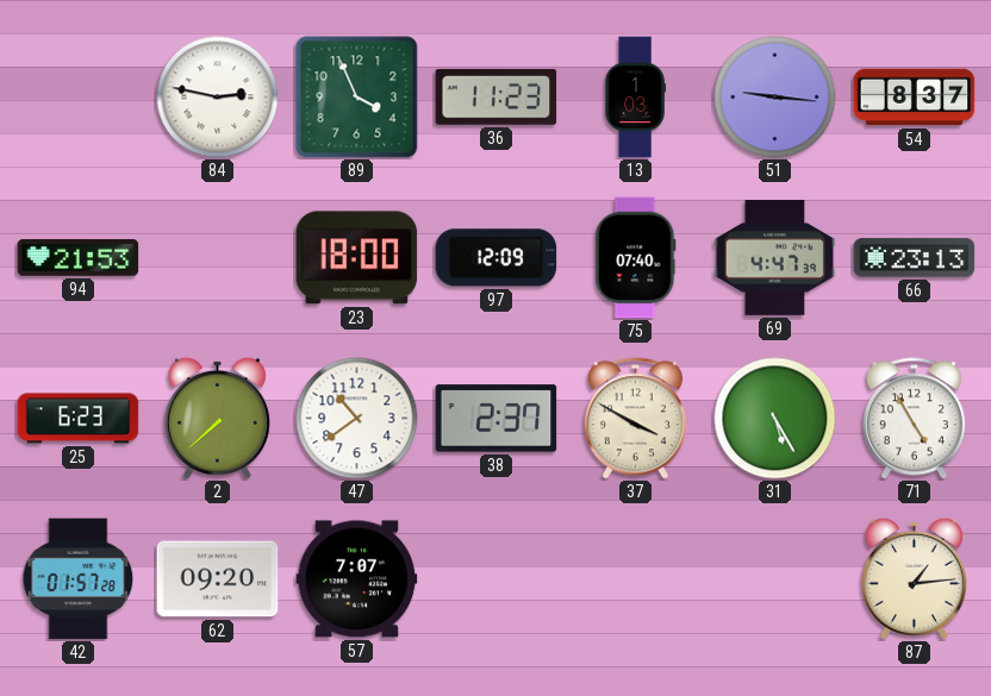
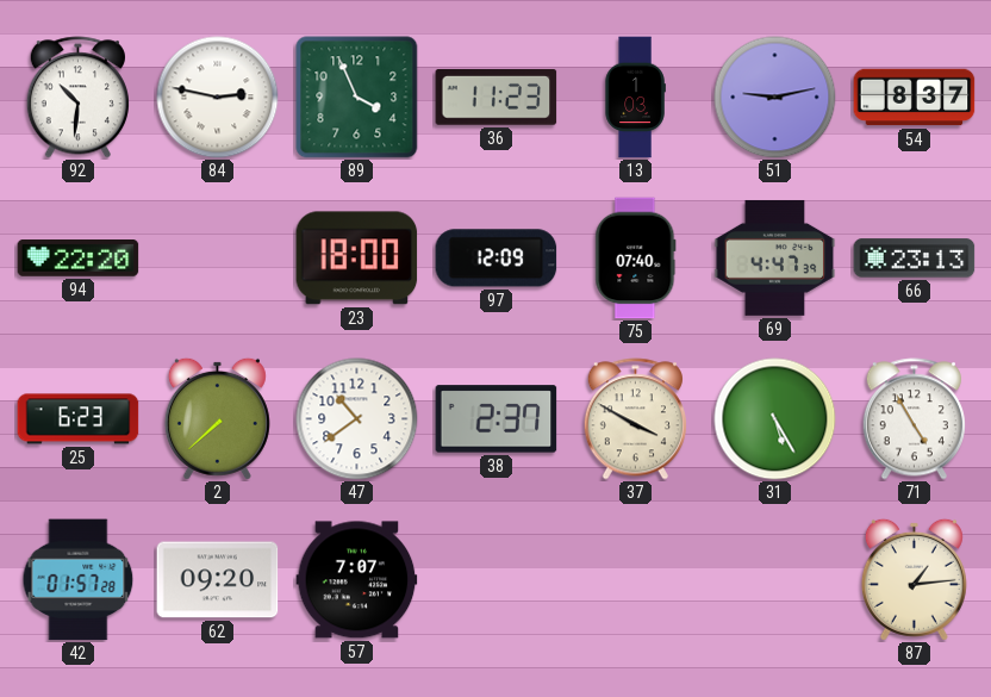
92: none -> 10:31 (77, 98)
51: 9:16 -> 9:13 (775, 98)
94: 21:53 -> 22:20 (79, 259)
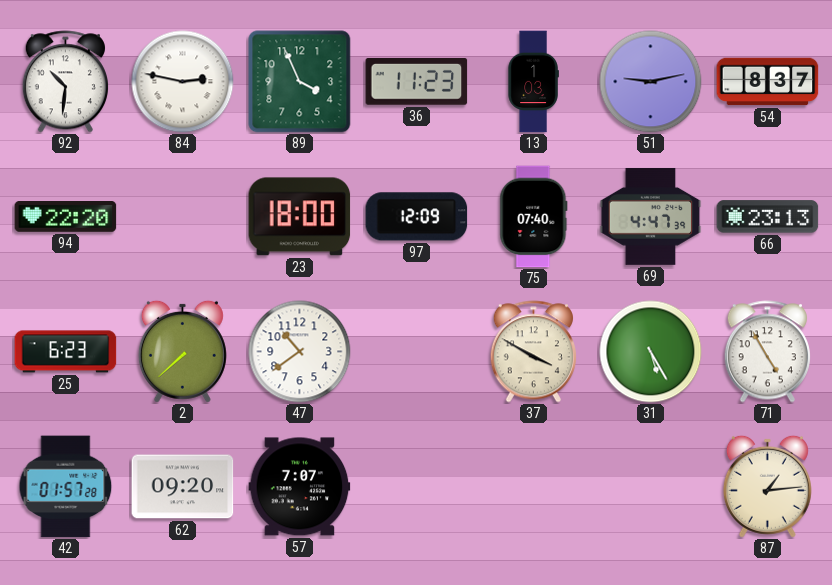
38: 2:37 -> none (497, 419)
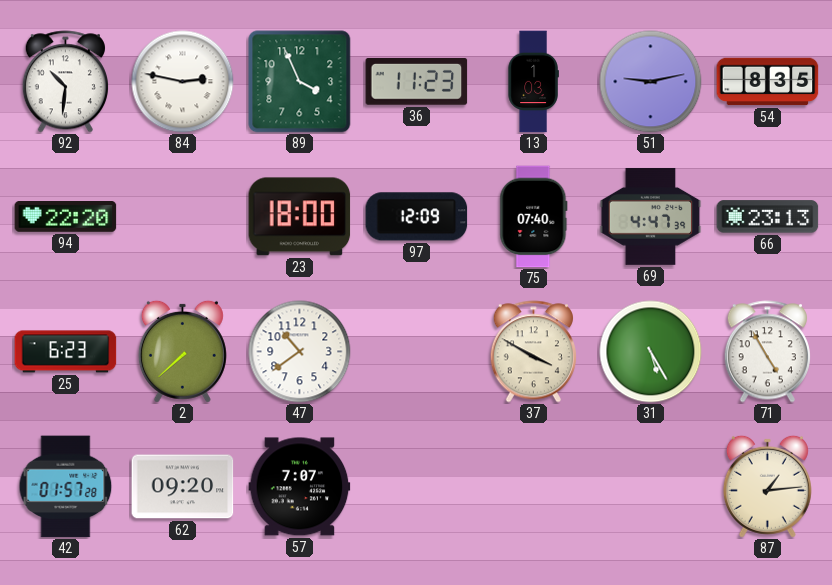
54: 8:37 -> 8:35 (768, 82)
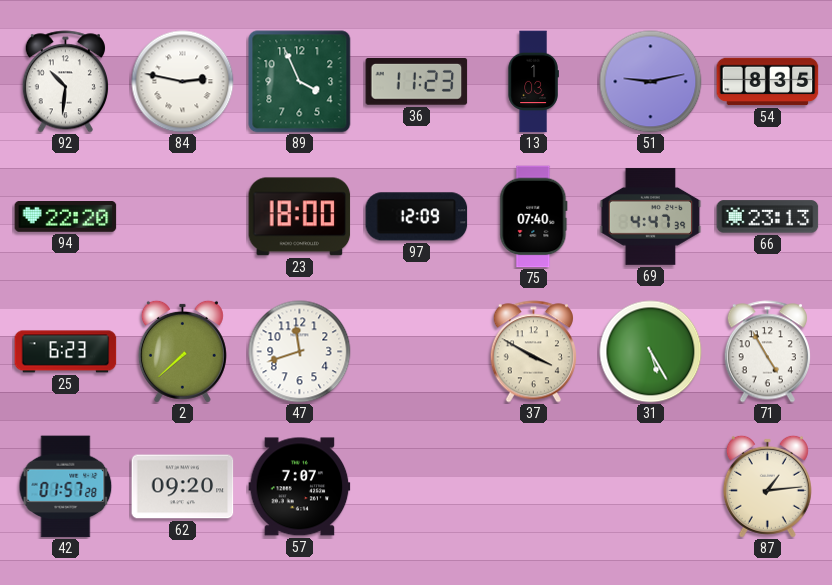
47: 10:39 -> 11:42 (300, 352)
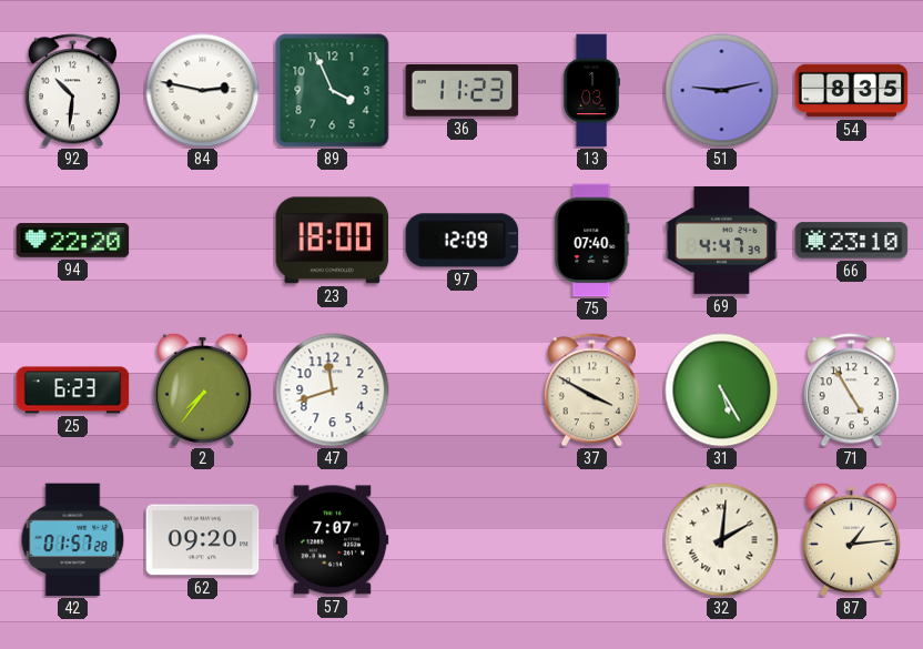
66: 23:13 -> 23:10 (852, 241)
2: 7:38 -> 7:36 (202, 389)
32: none -> 2:01 (722, 540)
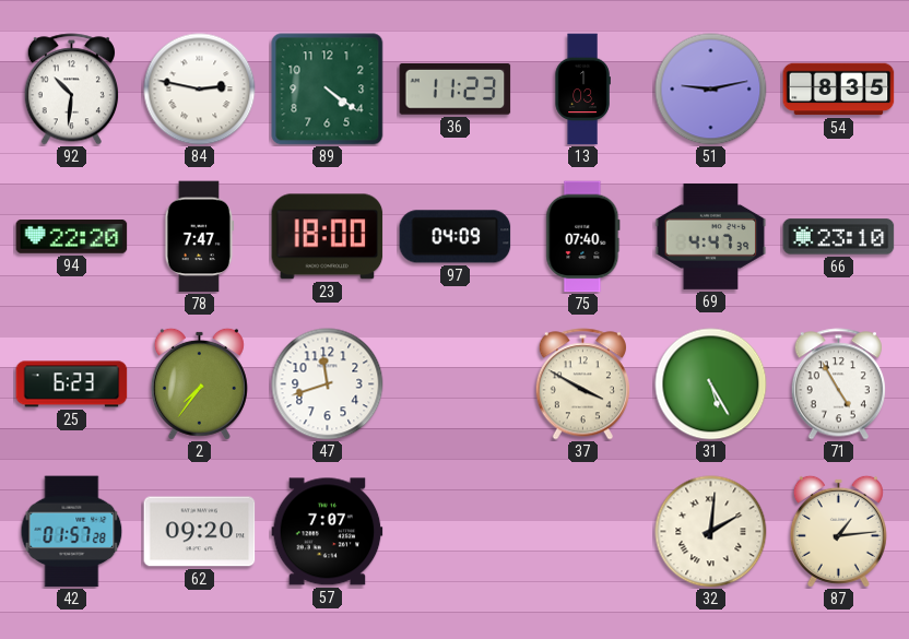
89: 3:56 -> 4:21 (328, 90)
78: none -> 7:47 (200, 237)
97: 12:09 -> 04:09 (456, 237)
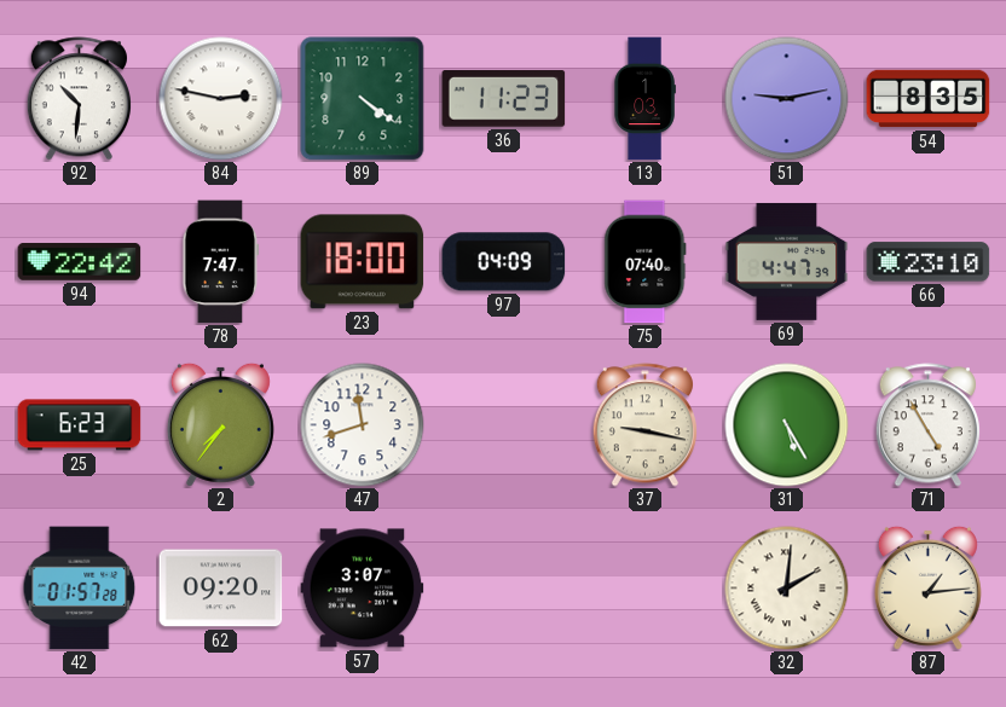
94: 22:20 -> 22:42 (80, 262)
37: 3:50 -> 9:17 (644, 425)
57: 7:07 -> 3:07 (363, 589)
